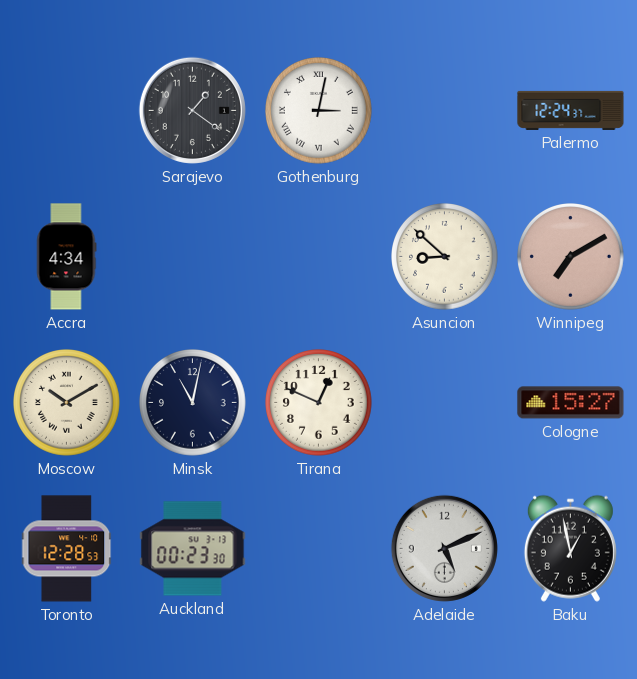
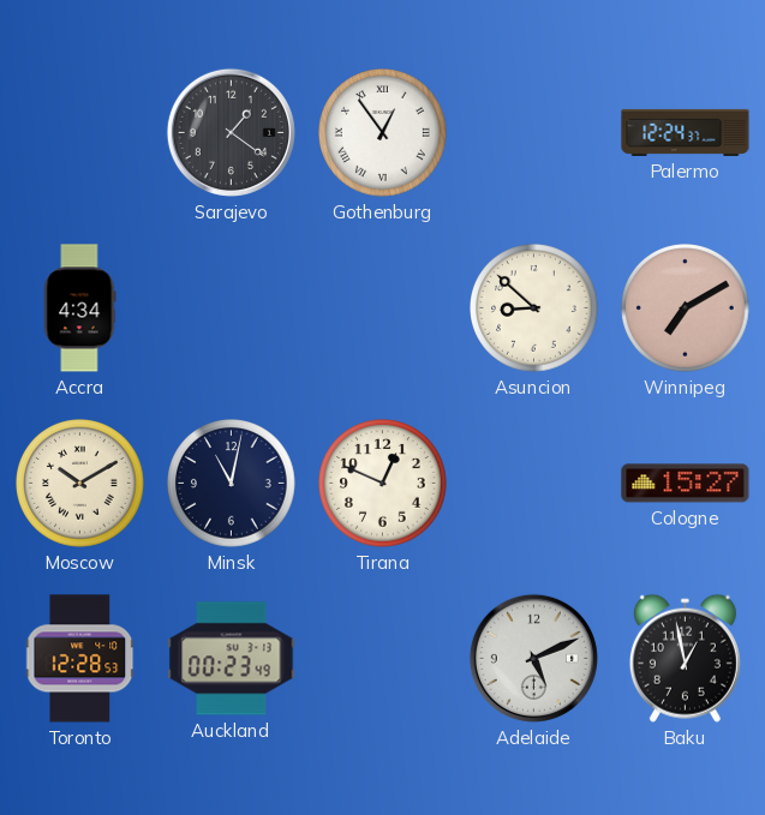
Gothenburg: 3:02 -> 12:54 (383, 133)
Auckland: 00:23:30 -> 00:23:49 (232, 659)
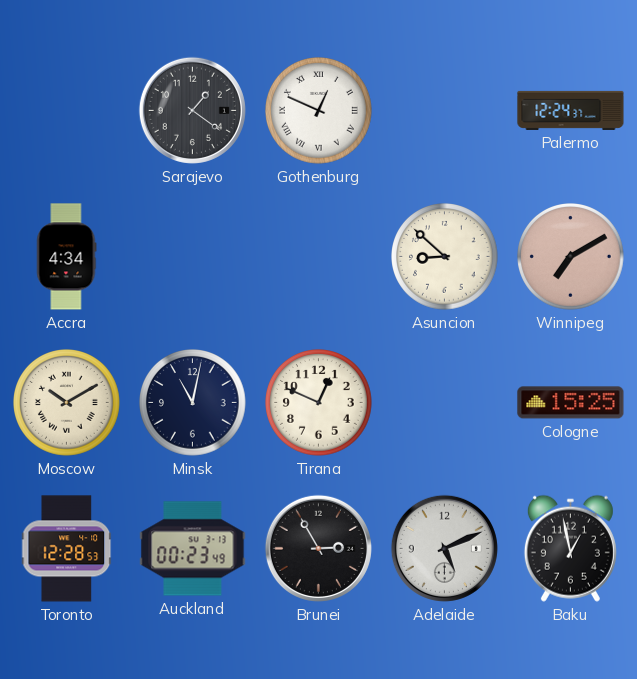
Gothenburg: 12:54 -> 12:49 (319, 111)
Cologne: 15:27 -> 15:25 (571, 403)
Brunei: none -> 2:55 (318, 548)
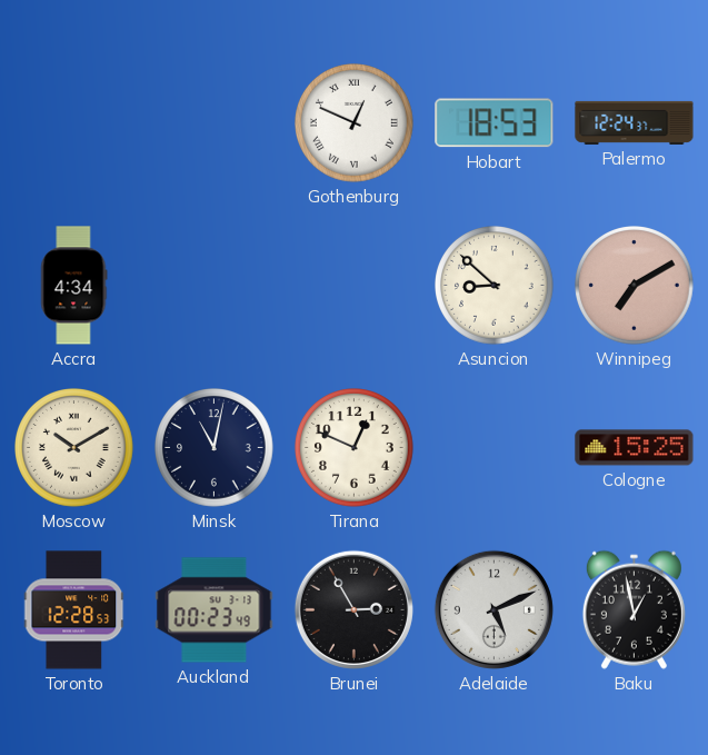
Sarajevo: 1:21 -> none (192, 110)
Hobart: none -> 18:53 (495, 123)
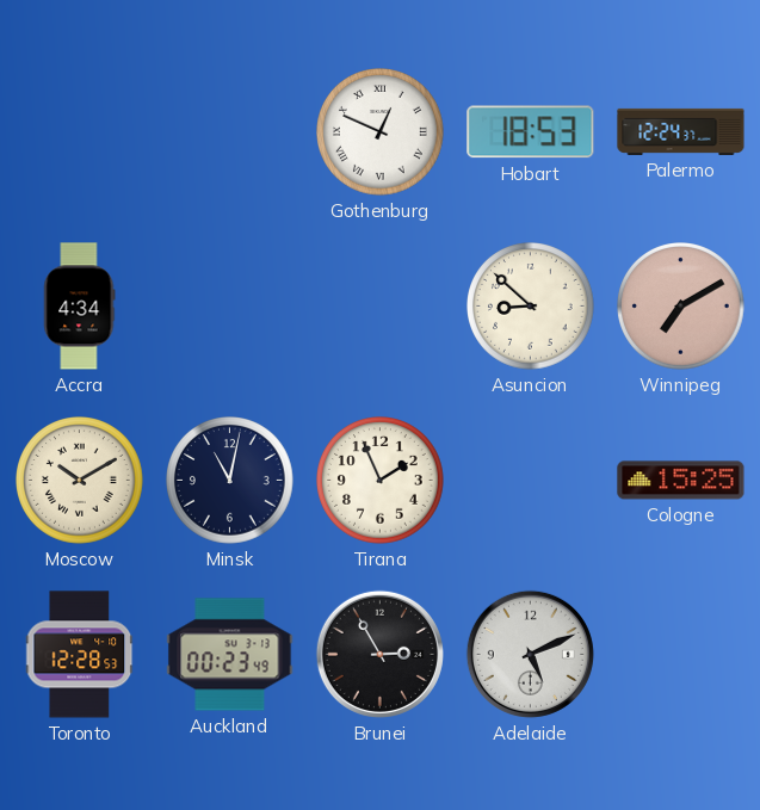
Tirana: 12:49 -> 1:56 (381, 481)
Baku: 12:58 -> none (634, 609)
